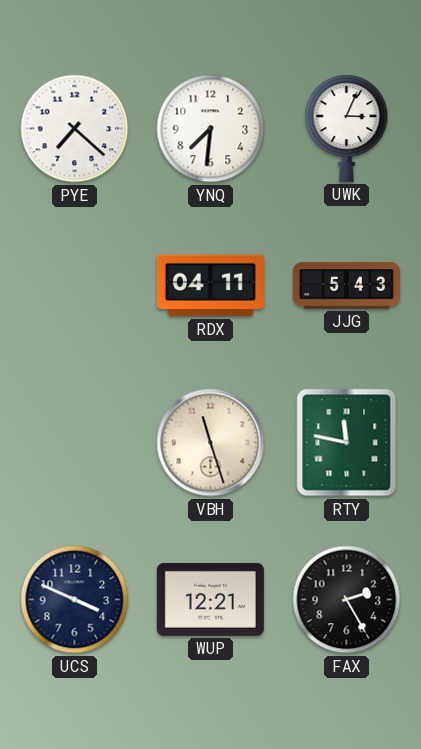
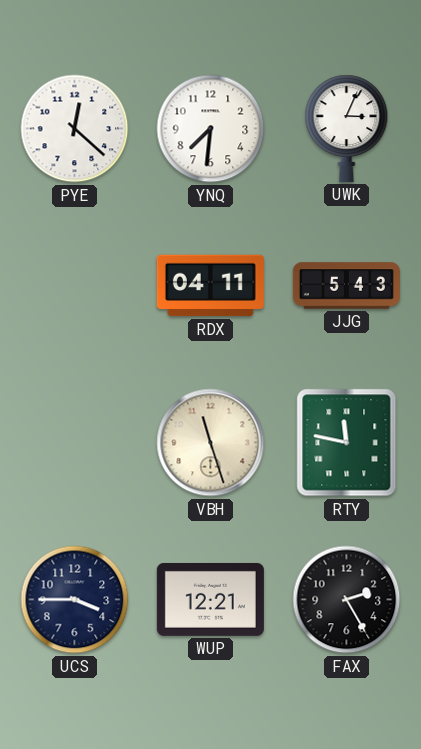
PYE: 7:22 -> 12:22 (75, 129)
UCS: 3:49 -> 3:45 (75, 600)
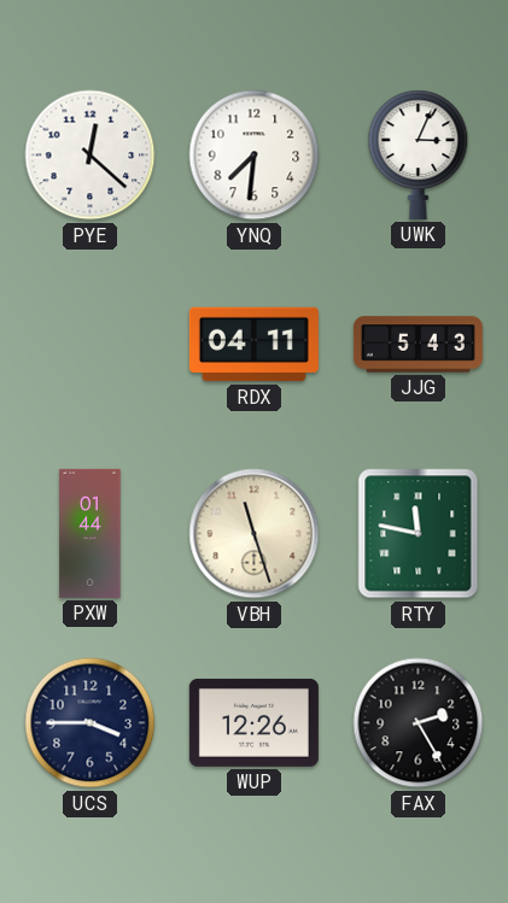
PXW: none -> 01:44 (90, 533)
WUP: 12:21 -> 12:26 (253, 722)
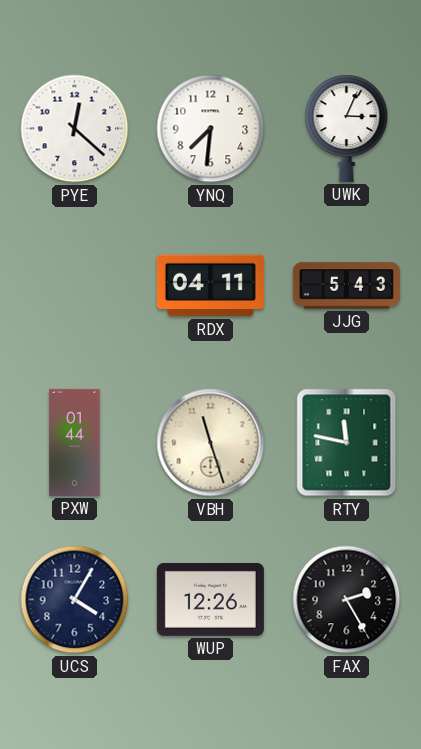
UCS: 3:45 -> 4:05 (75, 600)
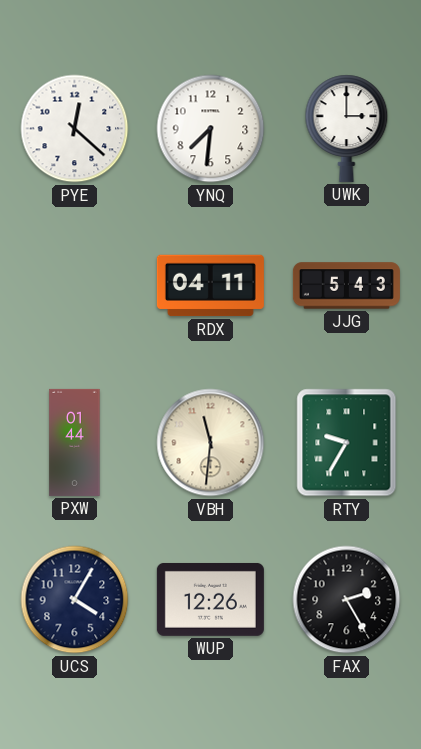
UWK: 3:04 -> 3:00 (347, 128)
VBH: 11:27 -> 11:31 (211, 443)
RTY: 11:47 -> 9:35 (347, 443)
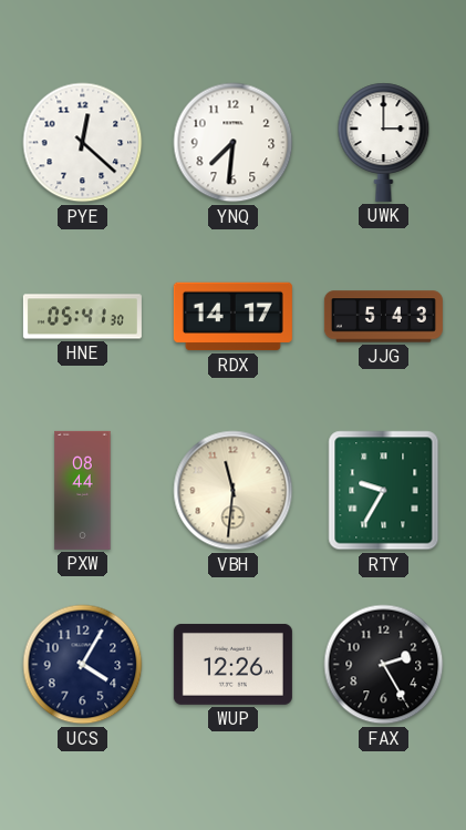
HNE: none -> 05:41 (82, 317)
RDX: 04:11 -> 14:17 (232, 317)
PXW: 01:44 -> 08:44 (83, 490)
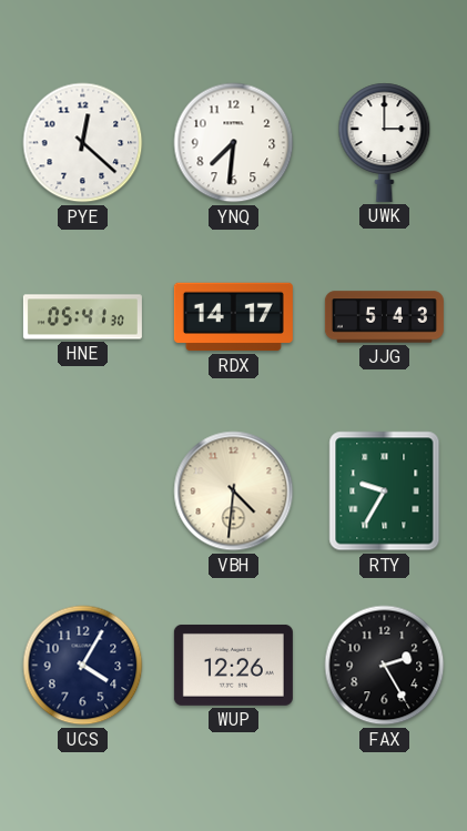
PXW: 08:44 -> none (83, 490)
VBH: 11:31 -> 4:31 (234, 491)
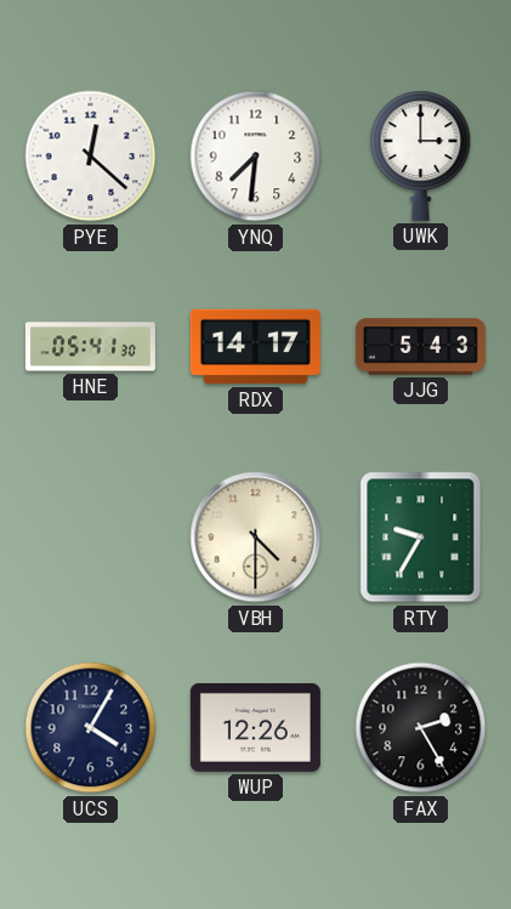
VBH: 4:31 -> 4:30 (256, 538)
